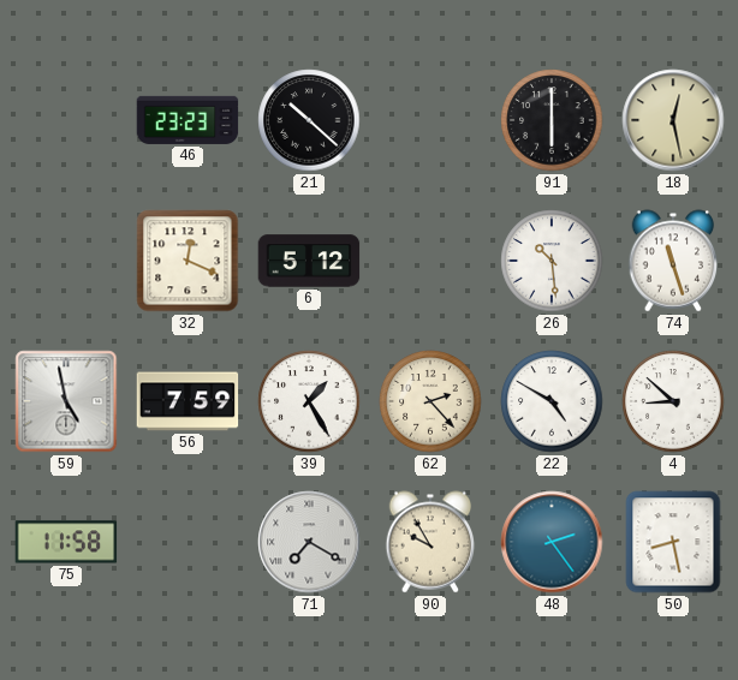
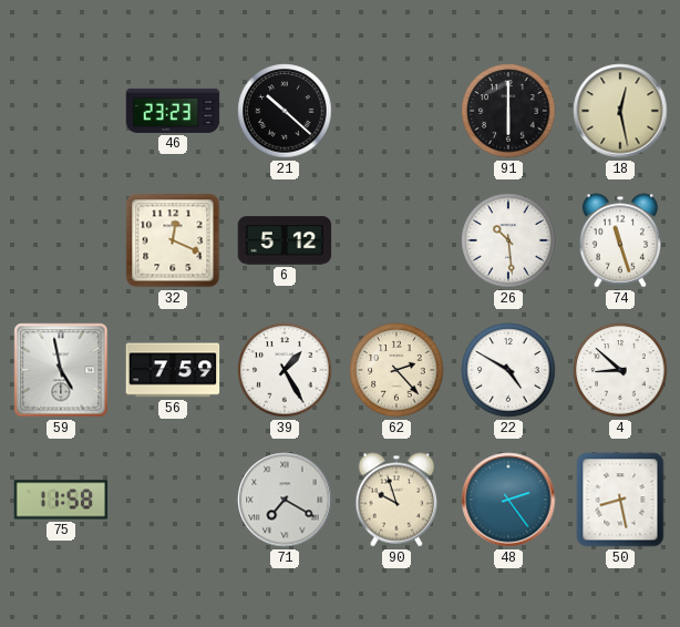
90: 9:55 -> 9:57 (396, 500)
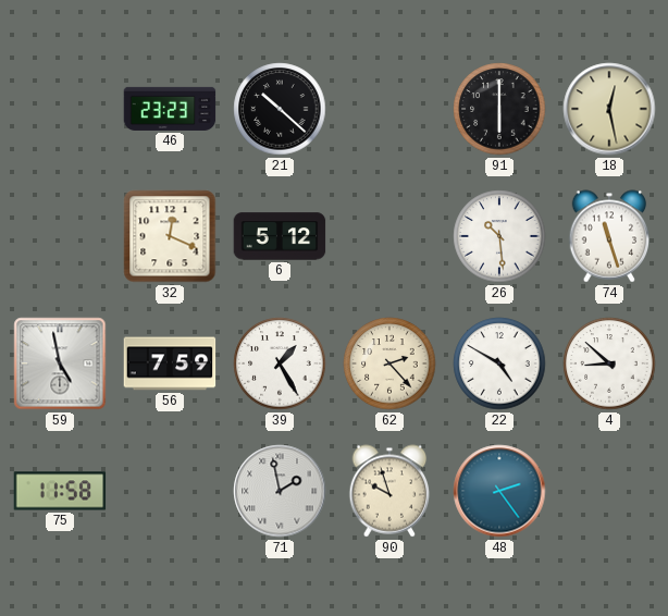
71: 7:20 -> 1:58 (280, 491)
50: 8:28 -> none (620, 500)
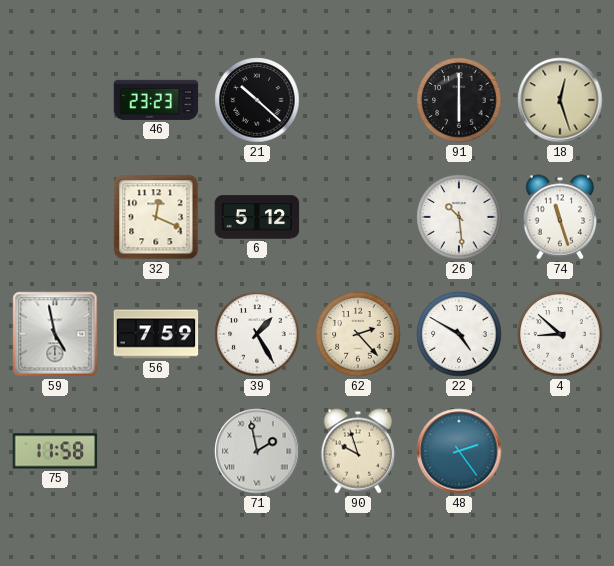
18: 12:28 -> 12:27 (560, 100)
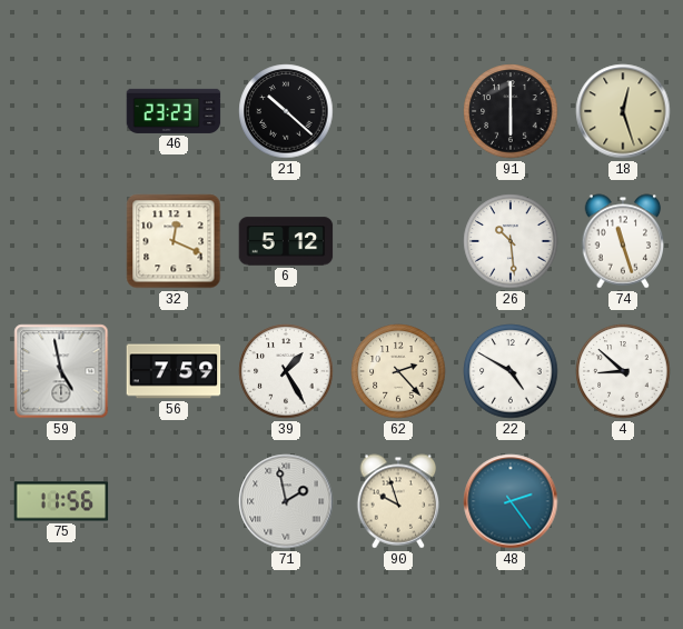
75: 11:58 -> 11:56 (61, 501)
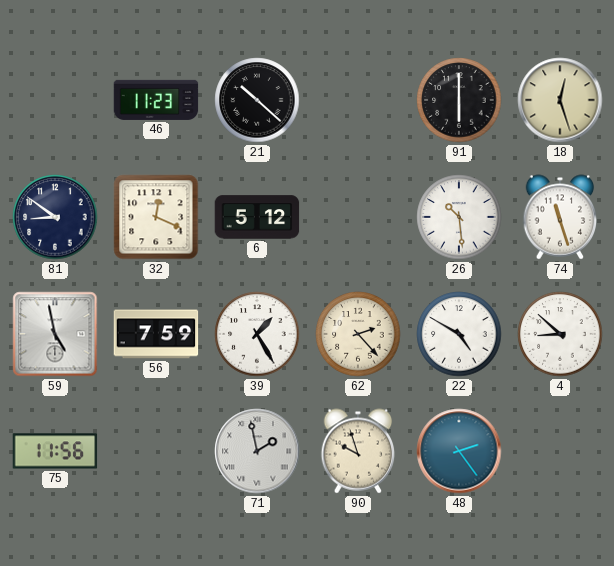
46: 23:23 -> 11:23 (156, 100)
81: none -> 8:51 (55, 217)
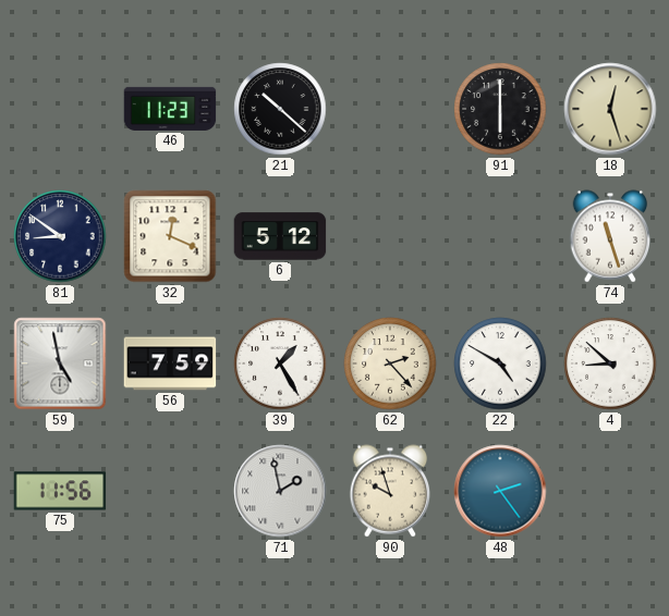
26: 10:29 -> none (459, 217)
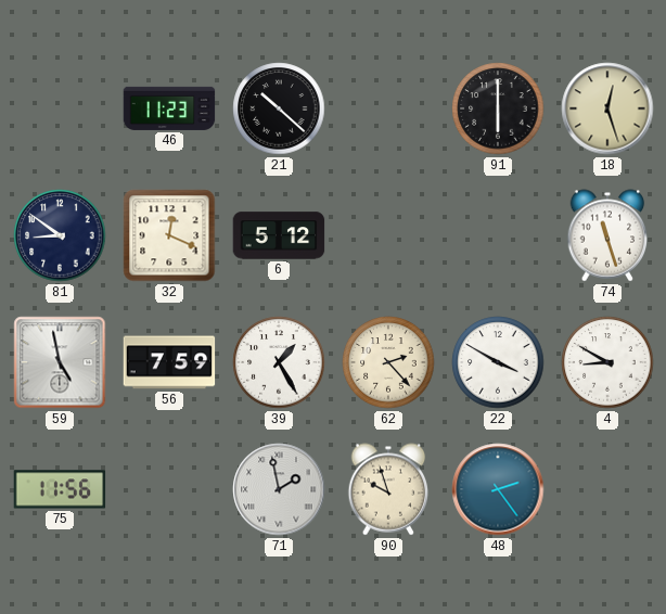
22: 4:50 -> 3:50 (498, 362)
4: 8:52 -> 8:50 (607, 362)
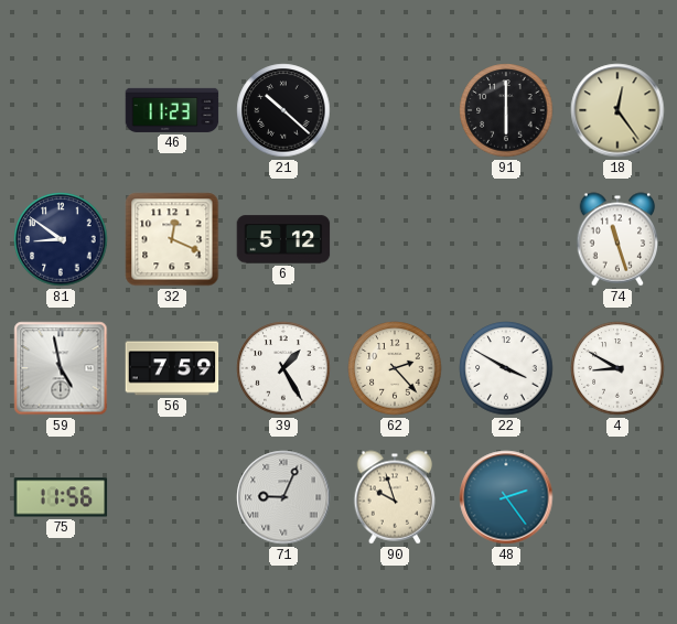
18: 12:27 -> 12:24 (617, 110)
71: 1:58 -> 9:04 (283, 497)
